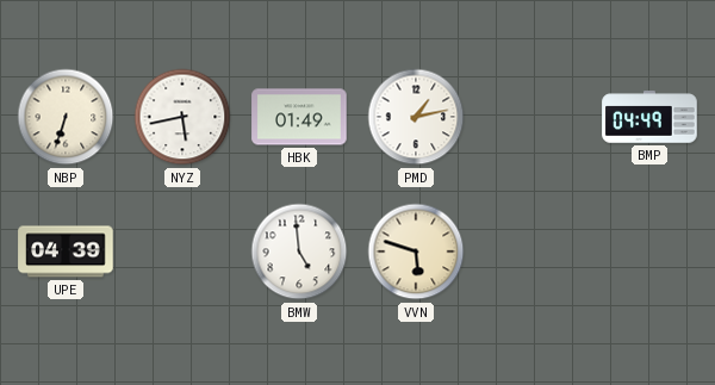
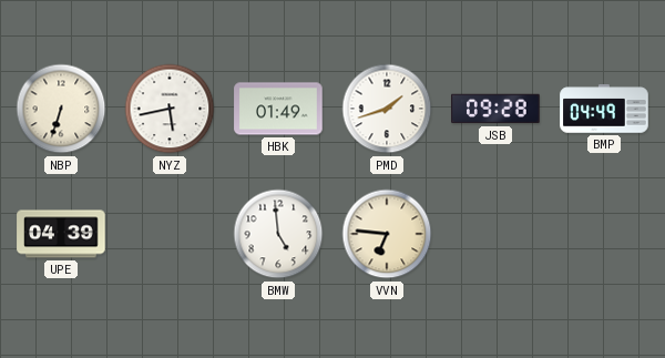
PMD: 1:13 -> 1:42 (387, 109)
JSB: none -> 09:28 (495, 109)
VVN: 5:48 -> 6:46 (387, 234)
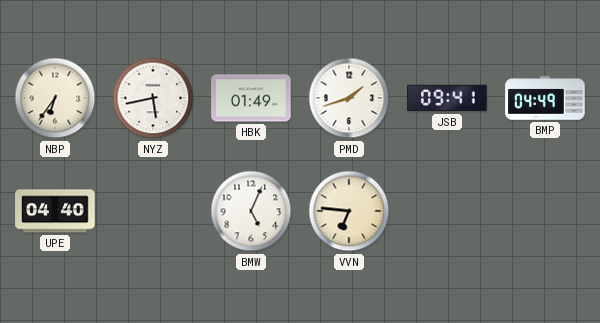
NBP: 6:33 -> 6:36 (55, 98)
JSB: 09:28 -> 09:41 (447, 98)
UPE: 04:39 -> 04:40 (55, 211)
BMW: 4:59 -> 5:04 (251, 211)
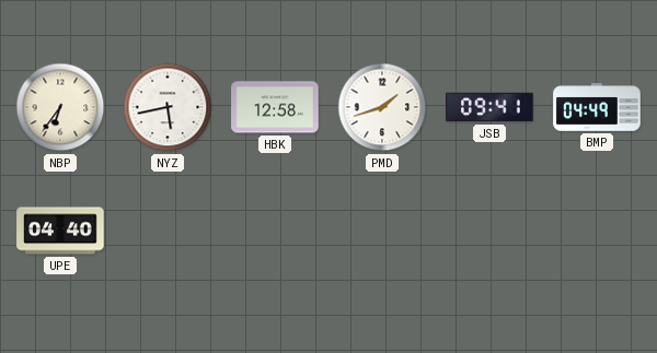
HBK: 01:49 -> 12:58 (275, 107)
BMW: 5:04 -> none (251, 211)
VVN: 6:46 -> none (349, 211)
